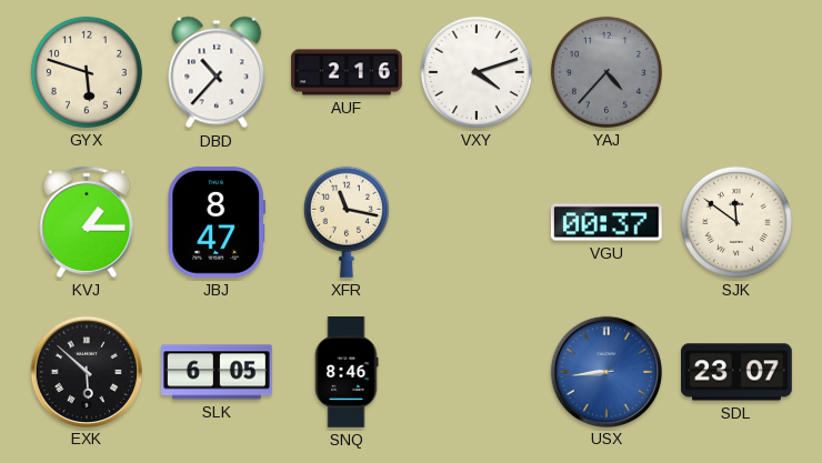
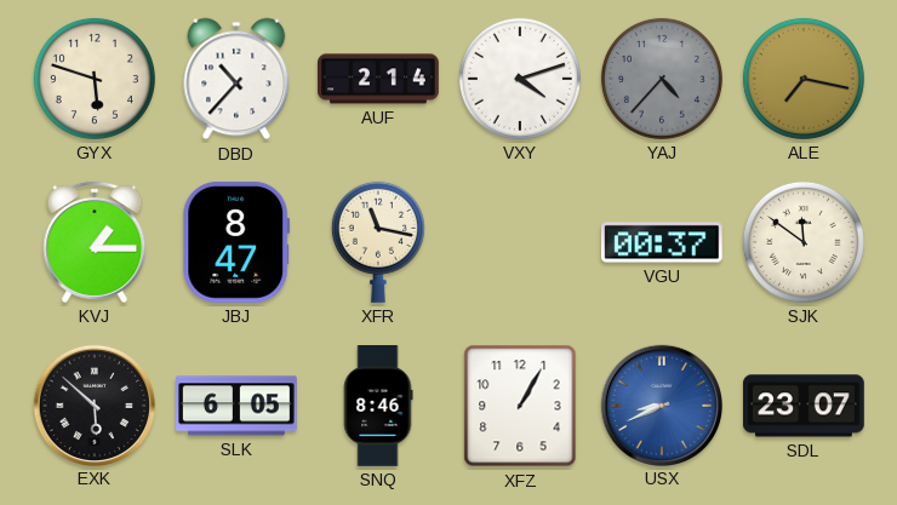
AUF: 2:16 -> 2:14 (379, 79)
ALE: none -> 7:17 (804, 79)
XFZ: none -> 1:05 (520, 406)
USX: 8:44 -> 8:41 (661, 404)
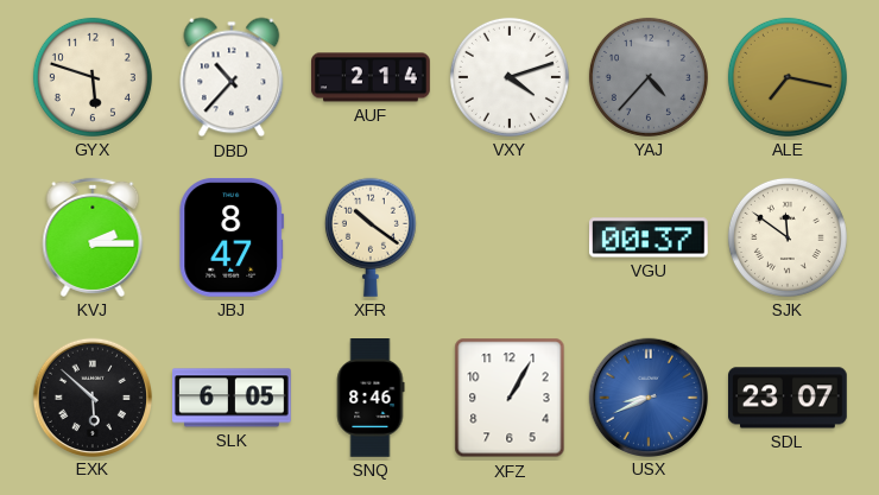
KVJ: 1:15 -> 2:15 (93, 237)
XFR: 11:17 -> 10:21 (371, 237)
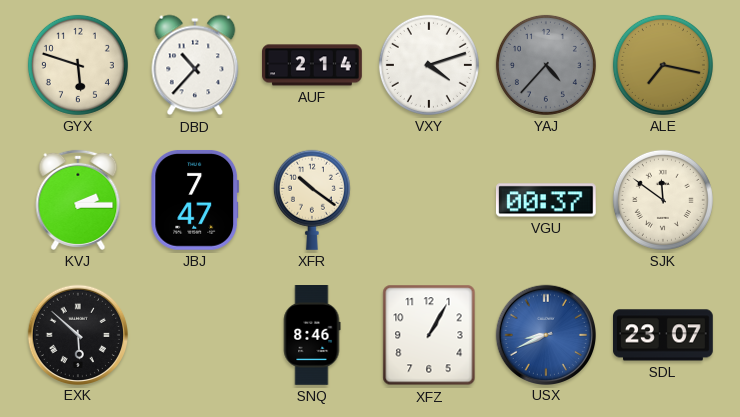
JBJ: 8:47 -> 7:47 (195, 200)
SLK: 6:05 -> none (233, 398)
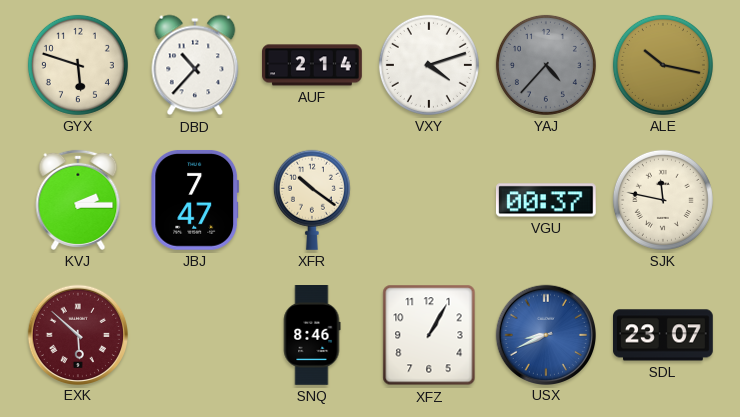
ALE: 7:17 -> 10:17 (663, 65)
SJK: 11:51 -> 11:47 (663, 200)
EXK dial: black -> burgundy (77, 334)
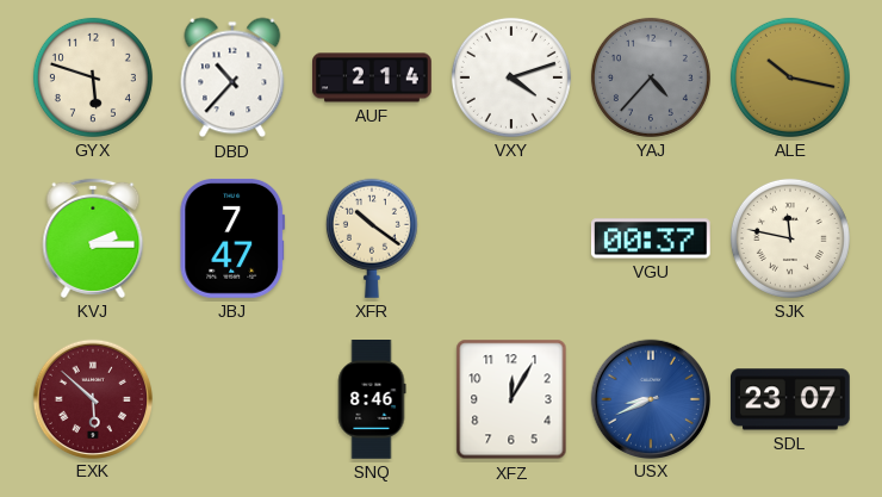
XFZ: 1:05 -> 12:05 (511, 399)
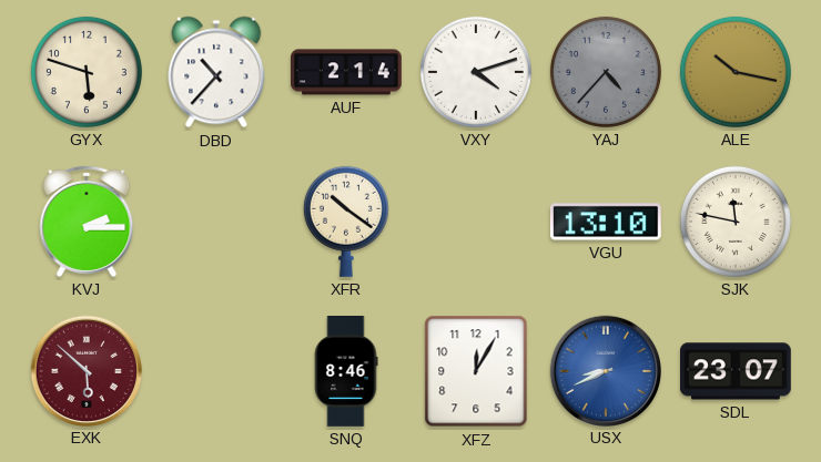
JBJ: 7:47 -> none (232, 238)
VGU: 00:37 -> 13:10 (606, 222)
